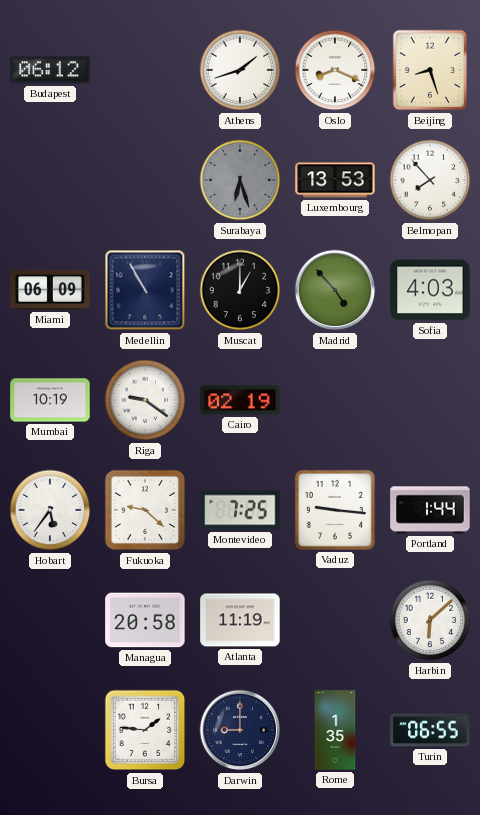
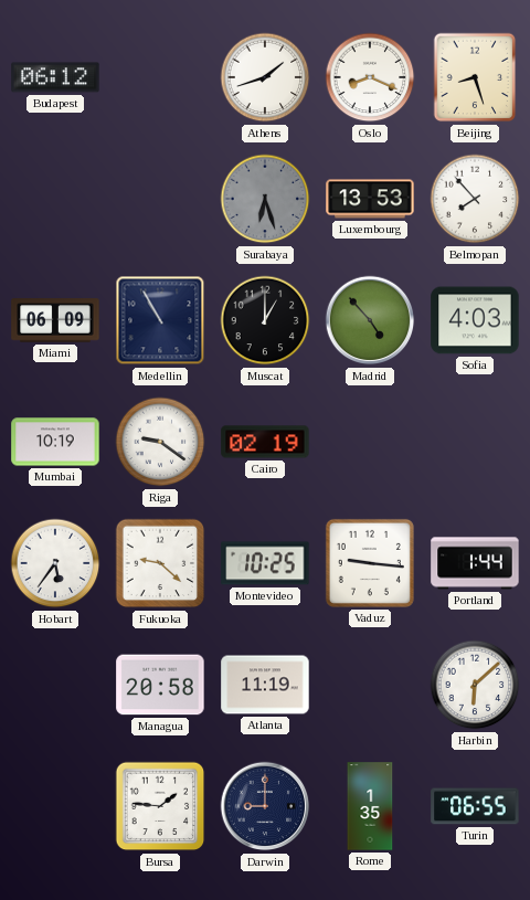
Montevideo: 7:25 -> 10:25 (265, 563)
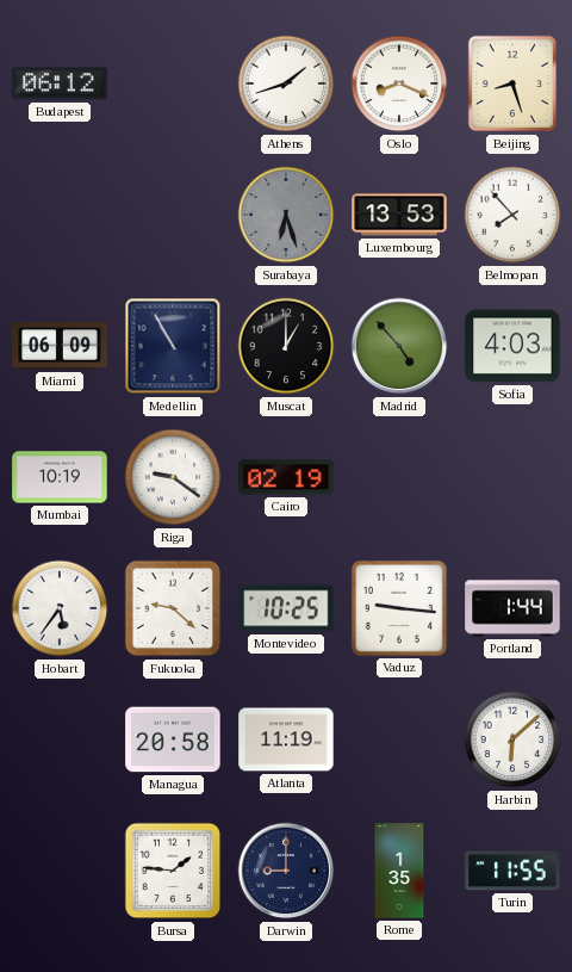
Turin: 06:55 -> 11:55 (512, 871)
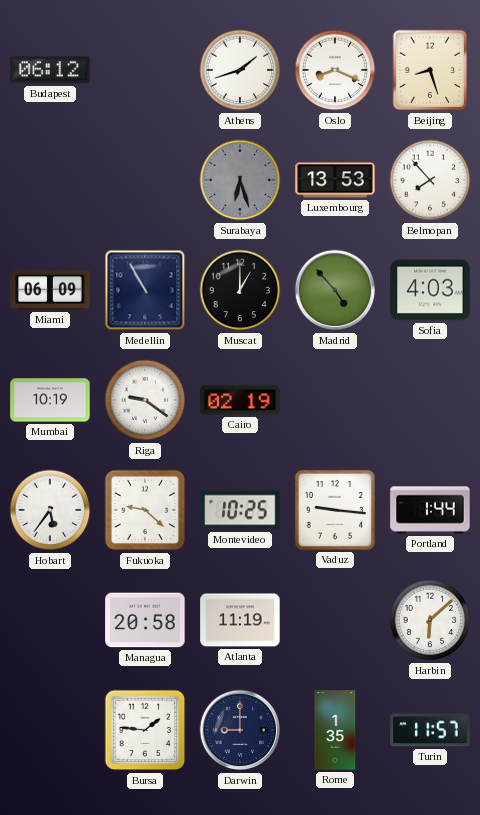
Turin: 11:55 -> 11:57 (430, 730)
